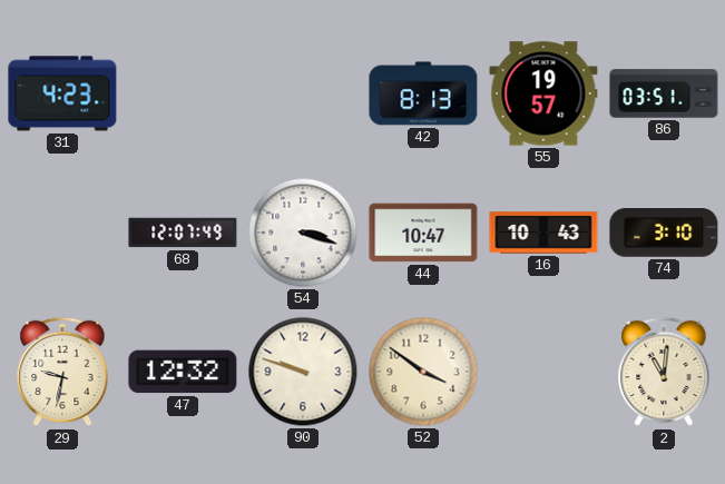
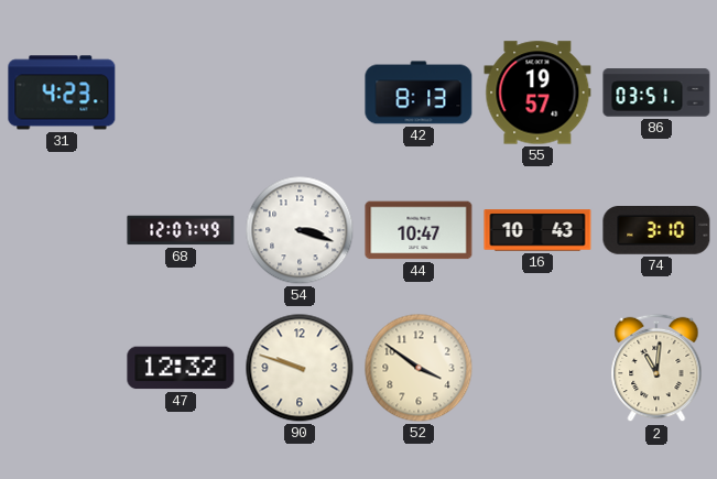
29: 9:32 -> none (62, 372)
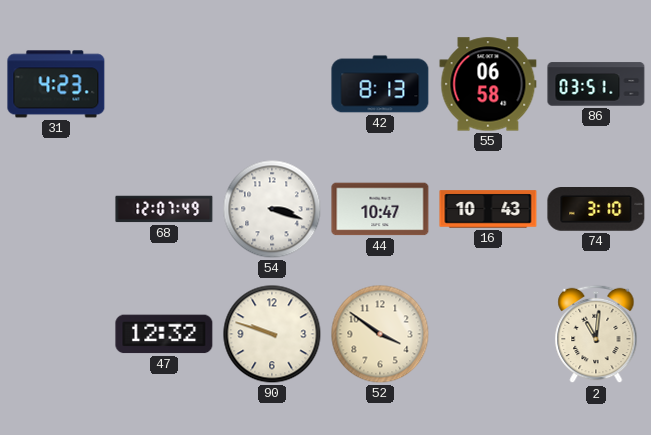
55: 19:57 -> 06:58 (488, 84)
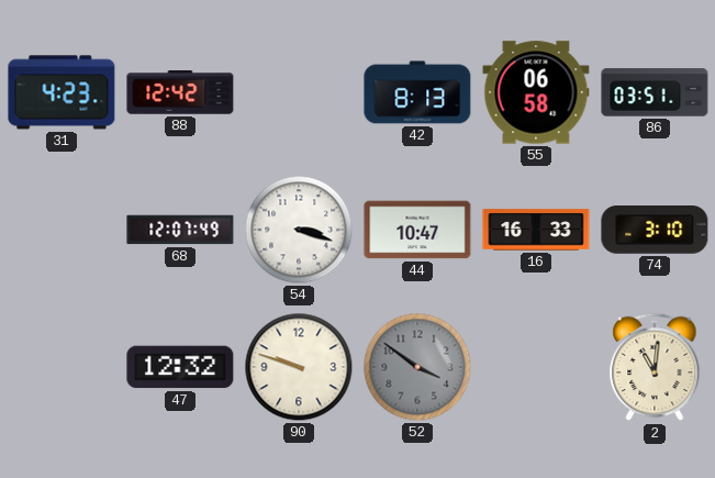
88: none -> 12:42 (180, 92)
16: 10:43 -> 16:33 (536, 230)
52 dial: cream -> grey (417, 367)
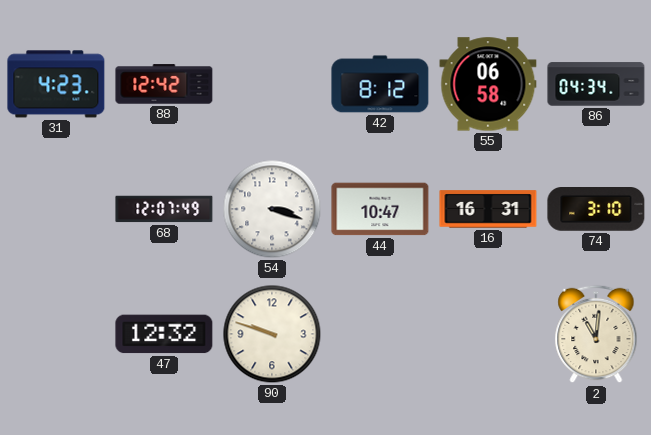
42: 8:13 -> 8:12 (380, 84)
86: 03:51 -> 04:34 (596, 84)
16: 16:33 -> 16:31 (488, 209)
52: 3:51 -> none (417, 367)
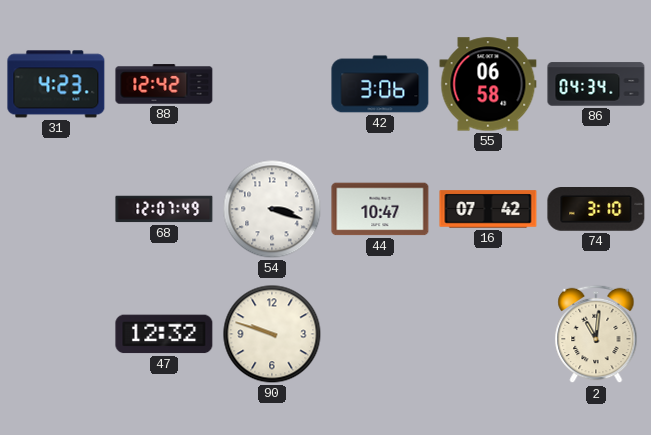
42: 8:12 -> 3:06 (380, 84)
16: 16:31 -> 07:42 (488, 209)
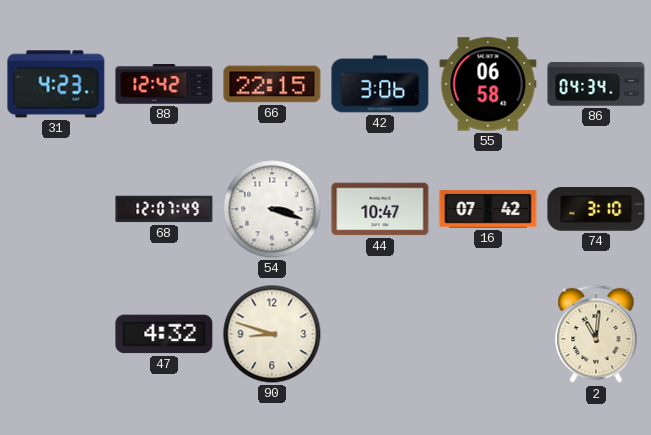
66: none -> 22:15 (272, 84)
47: 12:32 -> 4:32 (164, 334)
90: 9:48 -> 8:48 (272, 334)
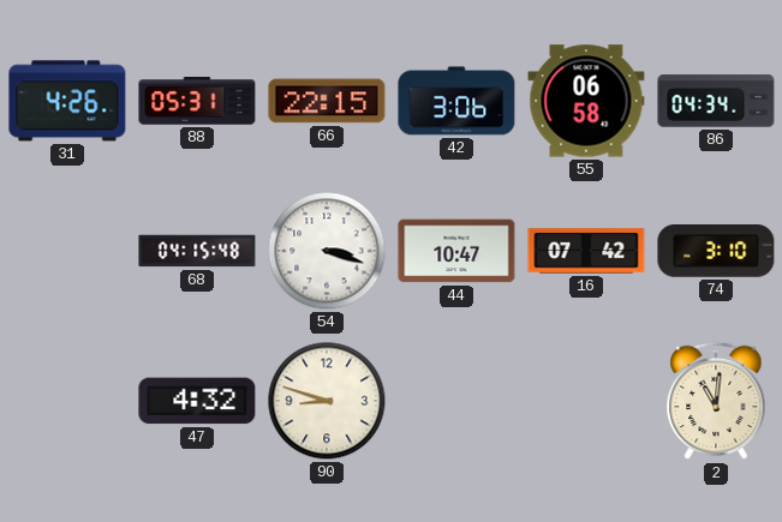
31: 4:23 -> 4:26 (67, 101)
88: 12:42 -> 05:31 (197, 101)
68: 12:07 -> 04:15 (197, 251)
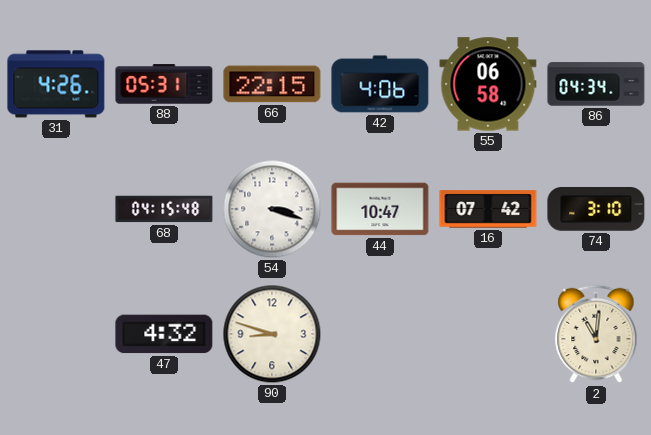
42: 3:06 -> 4:06 (380, 84)
